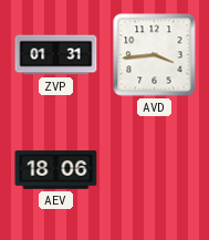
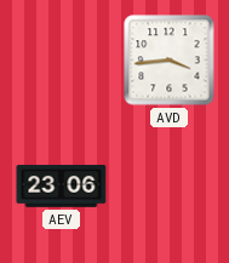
ZVP: 01:31 -> none (56, 55)
AEV: 18:06 -> 23:06 (62, 187)
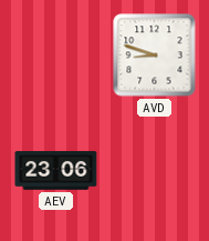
AVD: 3:44 -> 8:48 (155, 56)
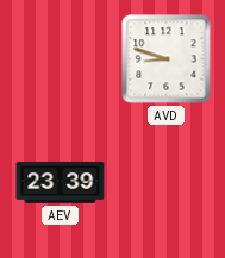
AEV: 23:06 -> 23:39 (61, 183)
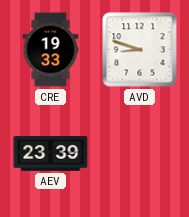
CRE: none -> 19:33 (51, 50)
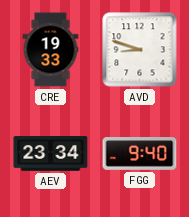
AEV: 23:39 -> 23:34 (51, 154)
FGG: none -> 9:40 (140, 154)
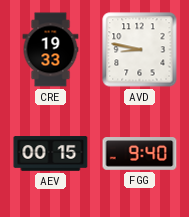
AVD: 8:48 -> 8:47 (140, 50)
AEV: 23:34 -> 00:15 (51, 154)
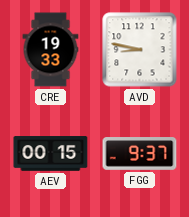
FGG: 9:40 -> 9:37 (140, 154)
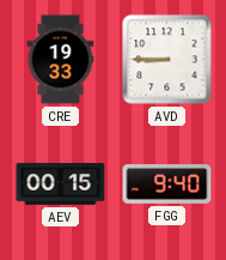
AVD: 8:47 -> 8:45 (167, 60)
FGG: 9:37 -> 9:40 (167, 185)
